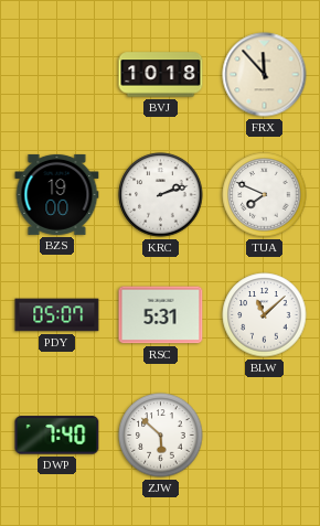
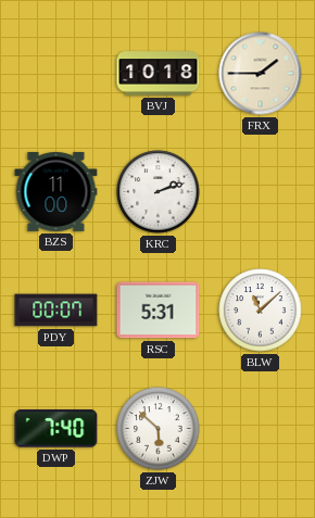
FRX: 11:53 -> 1:45 (261, 74)
BZS: 19:00 -> 11:00 (56, 191)
TUA: 7:49 -> none (265, 195)
PDY: 05:07 -> 00:07 (56, 311)
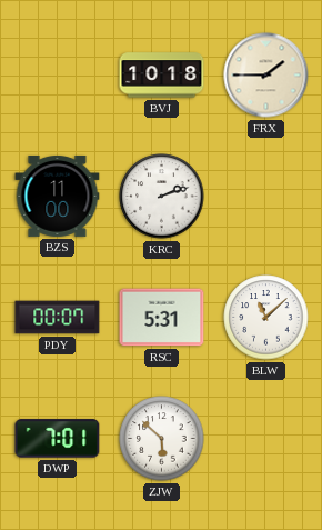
DWP: 7:40 -> 7:01 (58, 439)
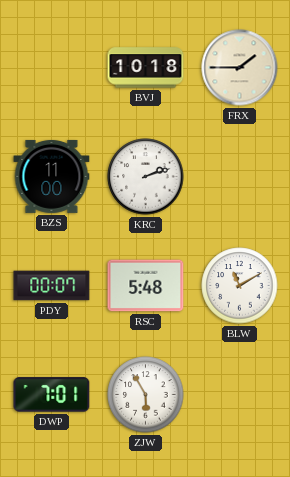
RSC: 5:31 -> 5:48 (146, 286)
BLW: 11:08 -> 11:10 (240, 286)
ZJW: 5:52 -> 5:55 (146, 395)
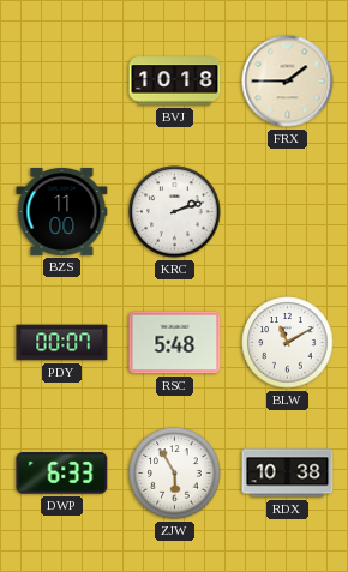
DWP: 7:01 -> 6:33 (62, 474)
RDX: none -> 10:38 (288, 474)
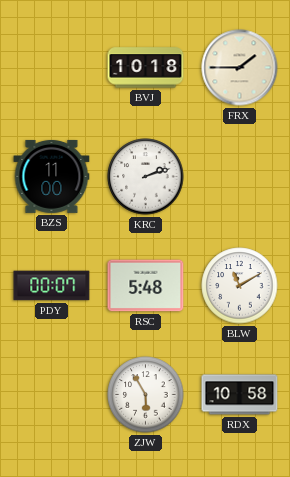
DWP: 6:33 -> none (62, 474)
RDX: 10:38 -> 10:58 (240, 395)
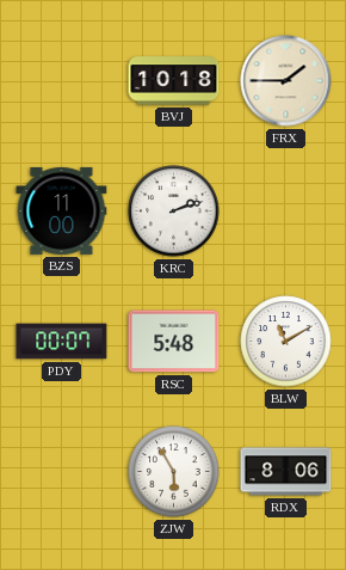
RDX: 10:58 -> 8:06 (286, 472)
